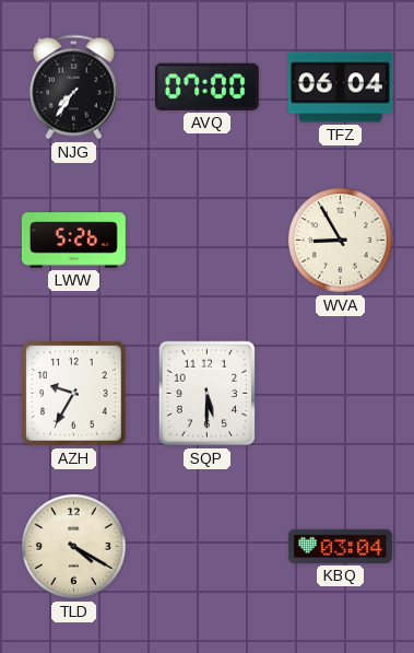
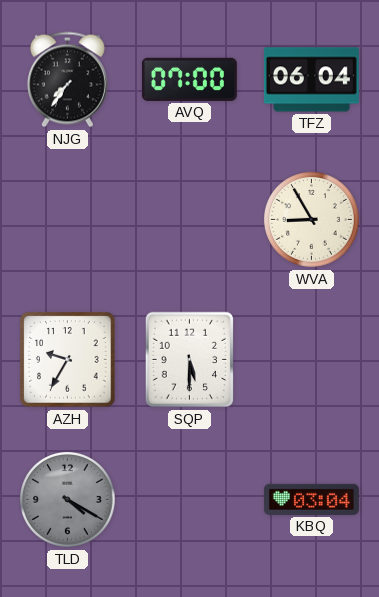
LWW: 5:26 -> none (73, 241)
TLD dial: cream -> grey (68, 500)
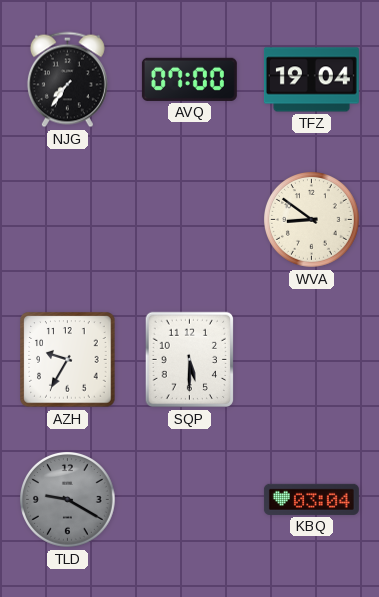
TFZ: 06:04 -> 19:04 (311, 80)
WVA: 8:55 -> 8:51 (312, 220)
TLD: 4:20 -> 9:20 (68, 500)
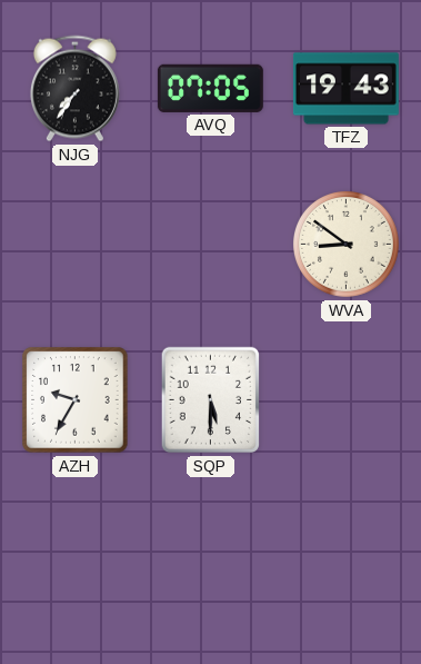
AVQ: 07:00 -> 07:05 (210, 88)
TFZ: 19:04 -> 19:43 (345, 89)
TLD: 9:20 -> none (68, 500)
KBQ: 03:04 -> none (311, 499)
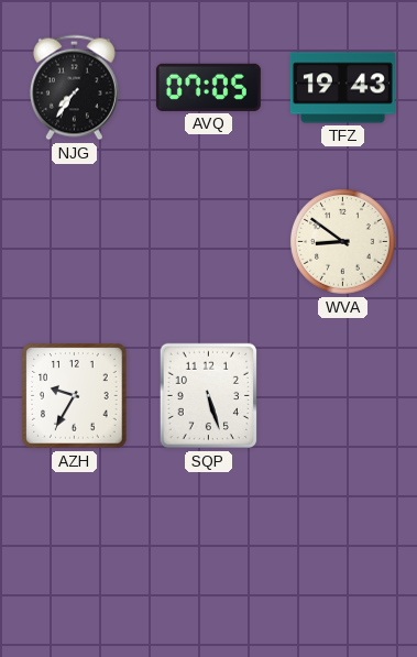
SQP: 5:30 -> 5:27 (209, 396)
